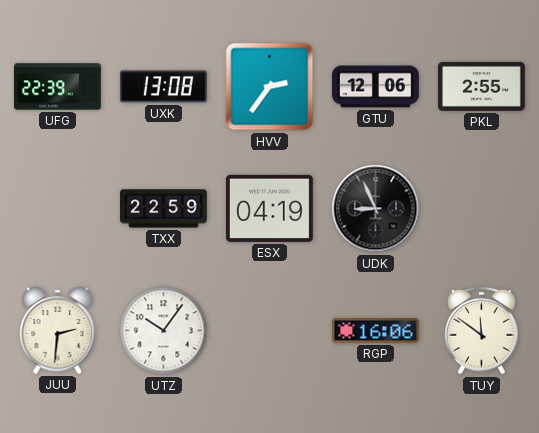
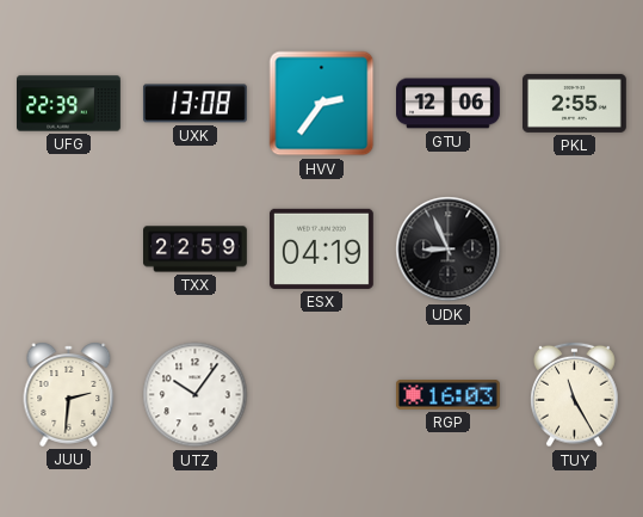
RGP: 16:06 -> 16:03 (447, 395)
TUY: 11:51 -> 11:25 (575, 395)
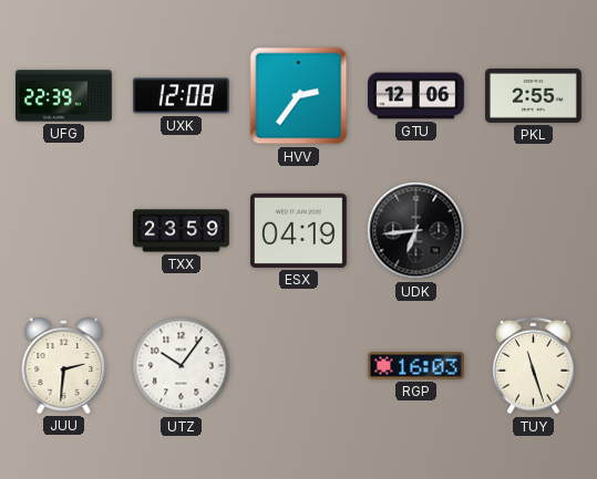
UXK: 13:08 -> 12:08 (182, 96)
TXX: 22:59 -> 23:59 (182, 231)
UDK: 8:56 -> 6:44 (416, 231)
TUY: 11:25 -> 11:27 (534, 366)
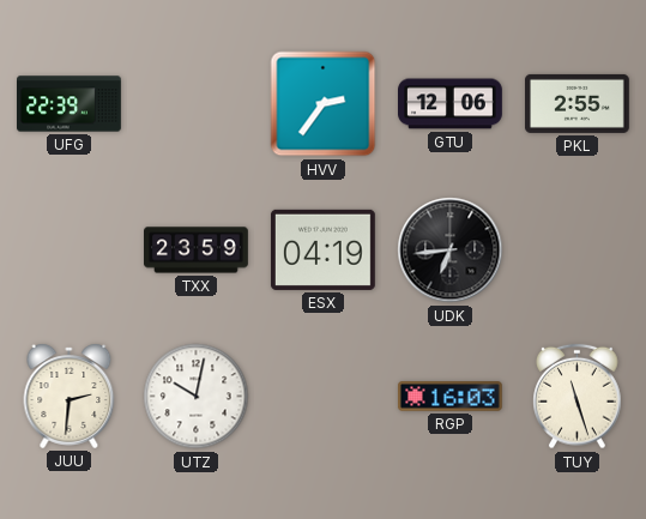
UXK: 12:08 -> none (182, 96)
UTZ: 10:06 -> 10:02 (197, 397)
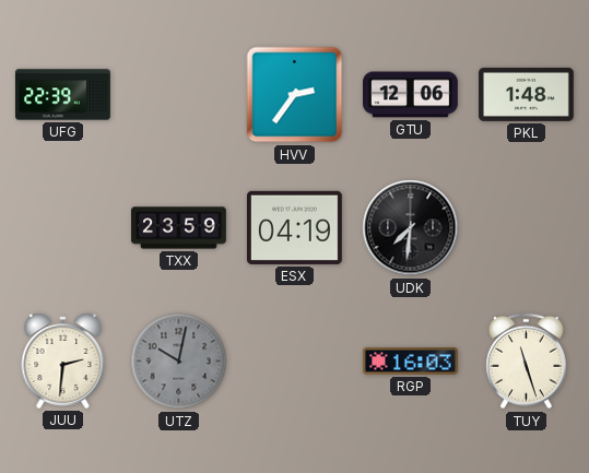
PKL: 2:55 -> 1:48 (527, 94)
UDK: 6:44 -> 7:31 (411, 228)
UTZ dial: white -> grey (179, 362)
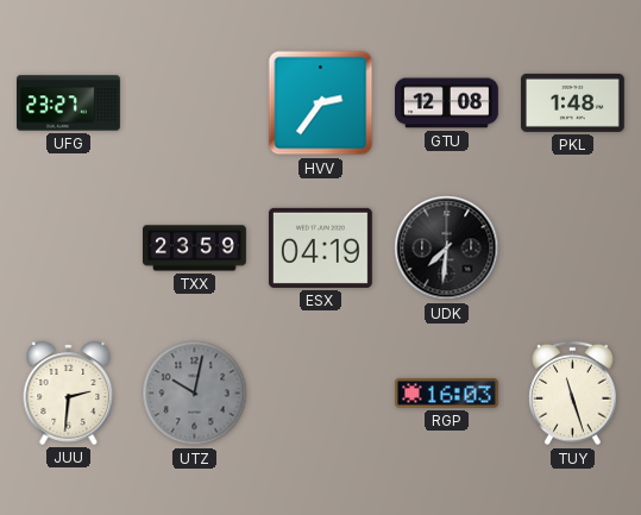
UFG: 22:39 -> 23:27 (69, 103)
GTU: 12:06 -> 12:08 (447, 103)
